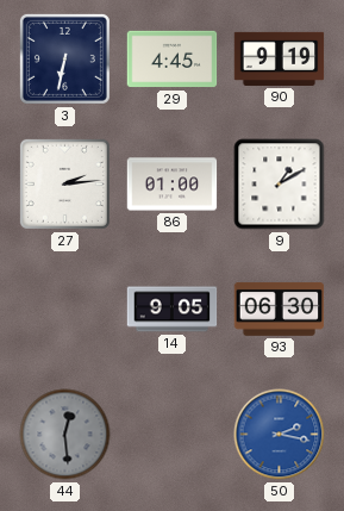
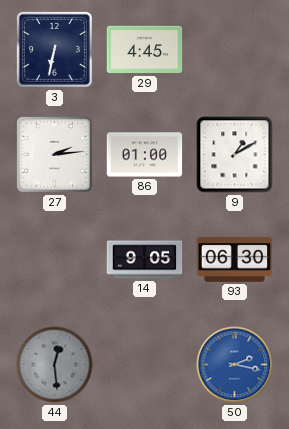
90: 9:19 -> none (280, 58)
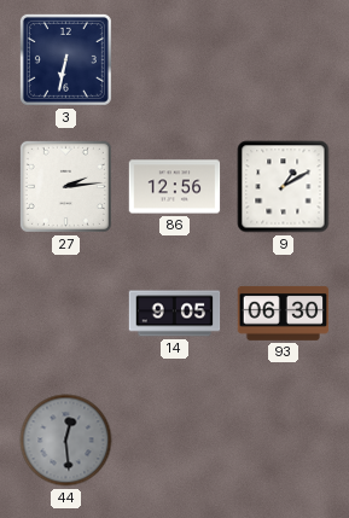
29: 4:45 -> none (145, 50)
86: 01:00 -> 12:56 (175, 187)
50: 2:17 -> none (235, 365)
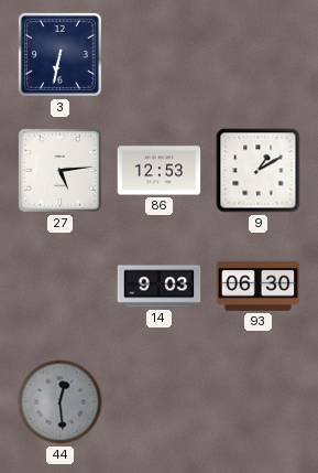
27: 2:14 -> 5:14 (59, 170)
86: 12:56 -> 12:53 (160, 171)
14: 9:05 -> 9:03 (160, 287)
